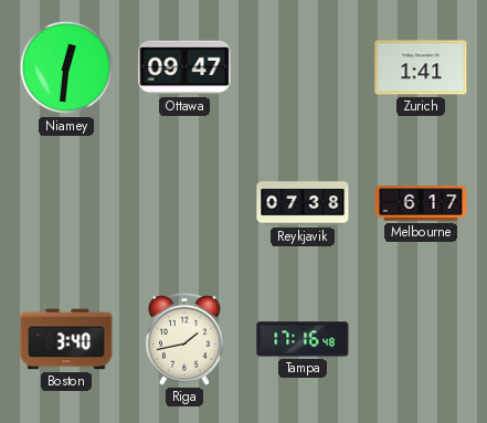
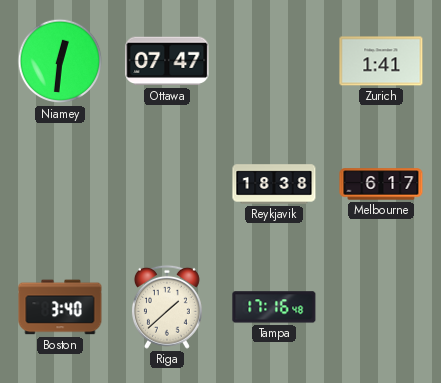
Ottawa: 09:47 -> 07:47 (167, 61)
Reykjavik: 07:38 -> 18:38 (274, 184)
Riga: 1:43 -> 1:38 (167, 307)
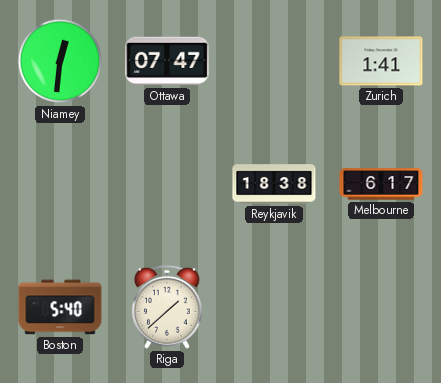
Boston: 3:40 -> 5:40 (60, 307)
Tampa: 17:16 -> none (274, 307)
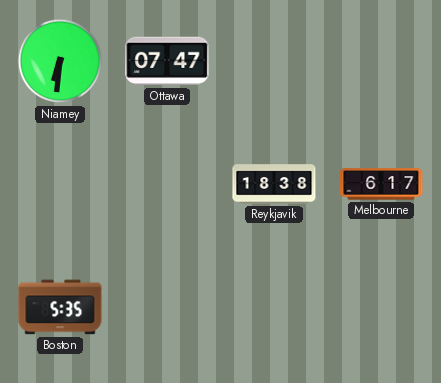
Niamey: 12:31 -> 6:31 (60, 61)
Zurich: 1:41 -> none (381, 61)
Boston: 5:40 -> 5:35 (60, 307)
Riga: 1:38 -> none (167, 307)
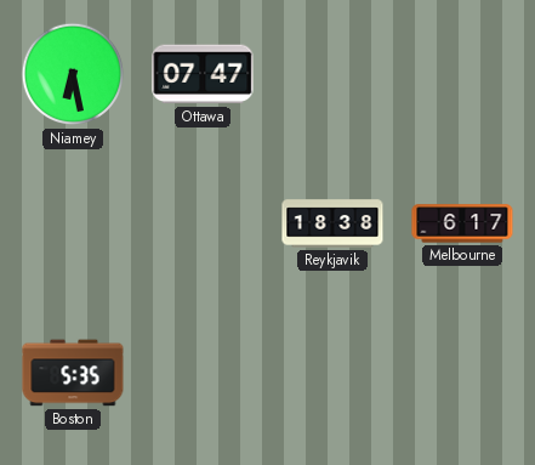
Niamey: 6:31 -> 6:28 (73, 74)
